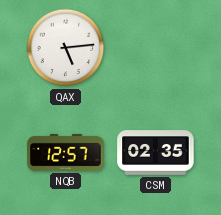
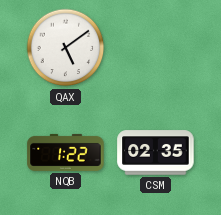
QAX: 5:14 -> 5:09 (66, 48)
NQB: 12:57 -> 1:22 (66, 152)
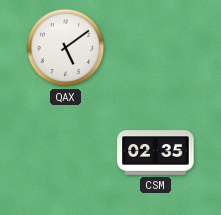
NQB: 1:22 -> none (66, 152)
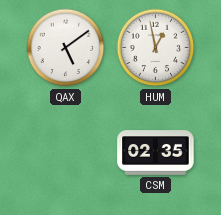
HUM: none -> 12:58 (156, 48)
